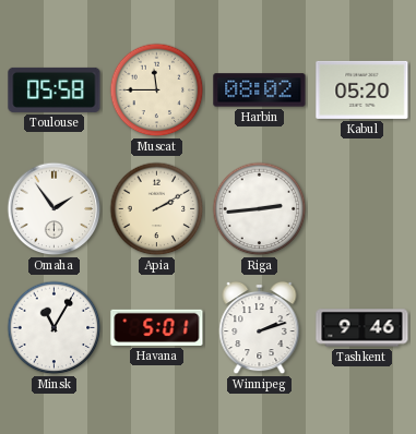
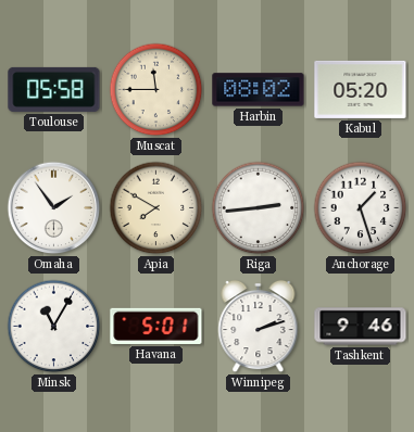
Apia: 2:10 -> 7:50 (156, 208)
Anchorage: none -> 1:27 (361, 208)
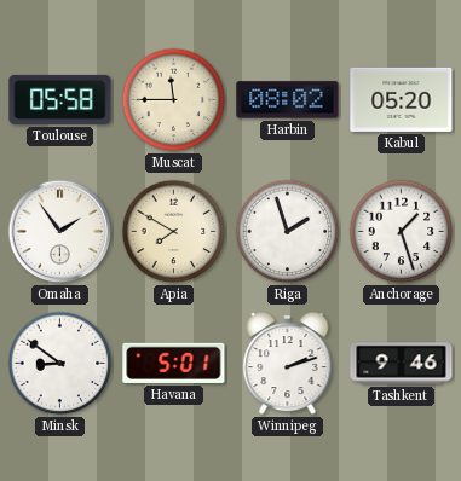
Riga: 2:44 -> 1:57 (288, 232)
Minsk: 11:05 -> 8:51 (60, 364)
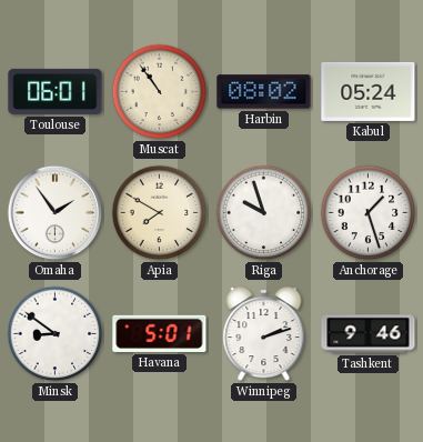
Toulouse: 05:58 -> 06:01 (56, 91)
Muscat: 11:45 -> 10:54 (160, 92)
Kabul: 05:20 -> 05:24 (369, 91)
Riga: 1:57 -> 9:57 (264, 213)
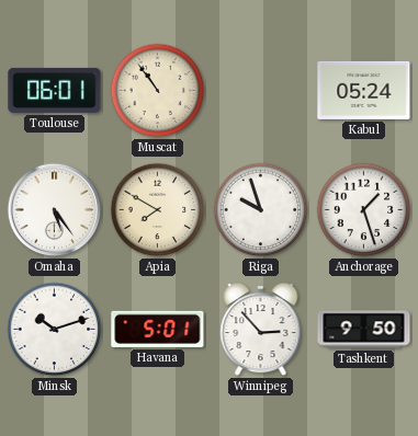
Harbin: 08:02 -> none (264, 92)
Omaha: 1:54 -> 5:24 (55, 210)
Minsk: 8:51 -> 10:12 (55, 330)
Winnipeg: 2:12 -> 2:53 (261, 330)
Tashkent: 9:46 -> 9:50 (364, 330)
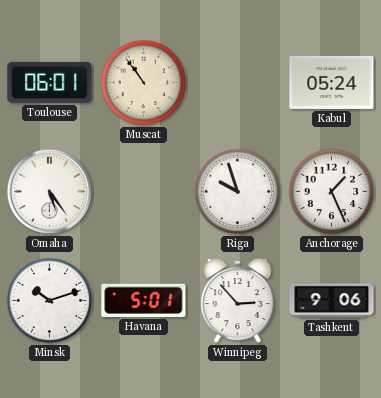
Apia: 7:50 -> none (158, 210)
Anchorage: 1:27 -> 1:26 (332, 192)
Tashkent: 9:50 -> 9:06 (332, 301)
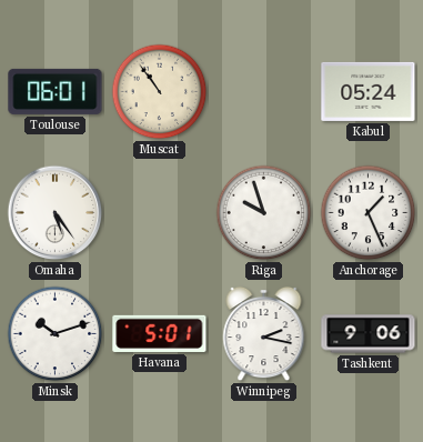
Winnipeg: 2:53 -> 2:17 (264, 334)
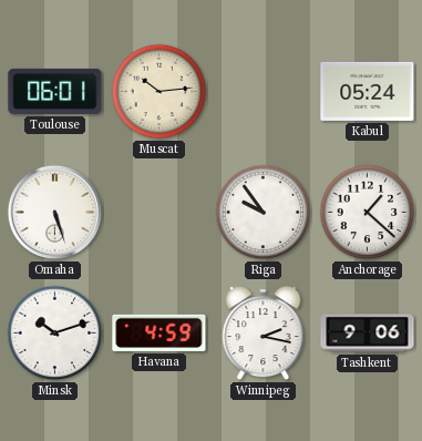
Muscat: 10:54 -> 10:14 (159, 92)
Omaha: 5:24 -> 5:27 (55, 213)
Riga: 9:57 -> 9:54 (264, 213)
Anchorage: 1:26 -> 1:22 (368, 213)
Havana: 5:01 -> 4:59 (159, 332)
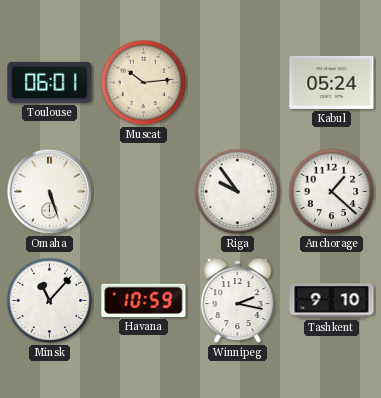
Minsk: 10:12 -> 11:07 (50, 301)
Havana: 4:59 -> 10:59 (144, 300)
Tashkent: 9:06 -> 9:10 (332, 301)
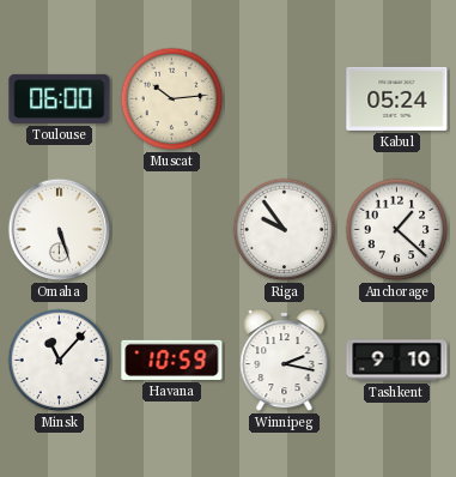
Toulouse: 06:01 -> 06:00 (60, 98)
